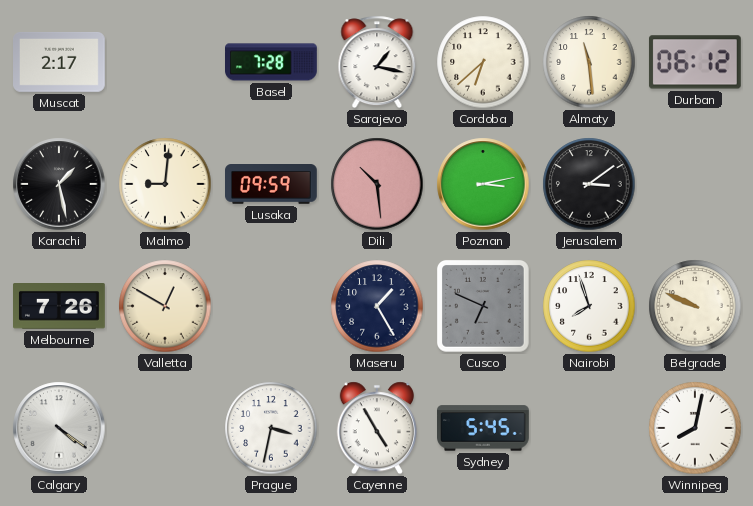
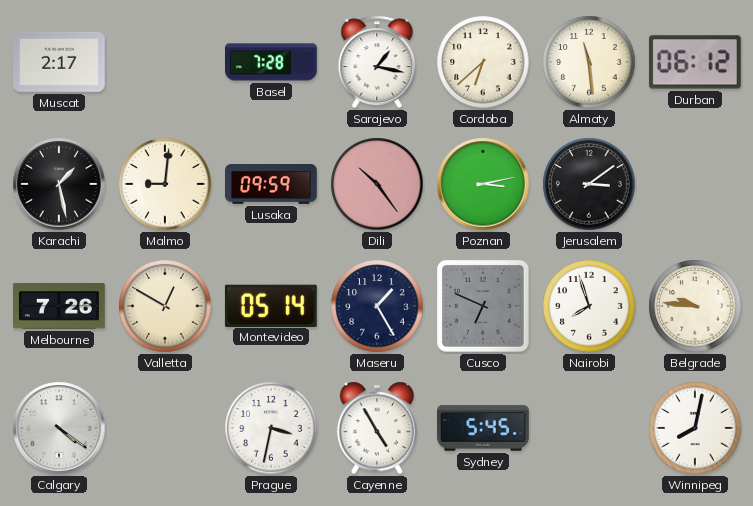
Dili: 10:29 -> 10:24 (377, 184)
Montevideo: none -> 05:14 (271, 305)
Belgrade: 9:49 -> 9:46 (695, 306)
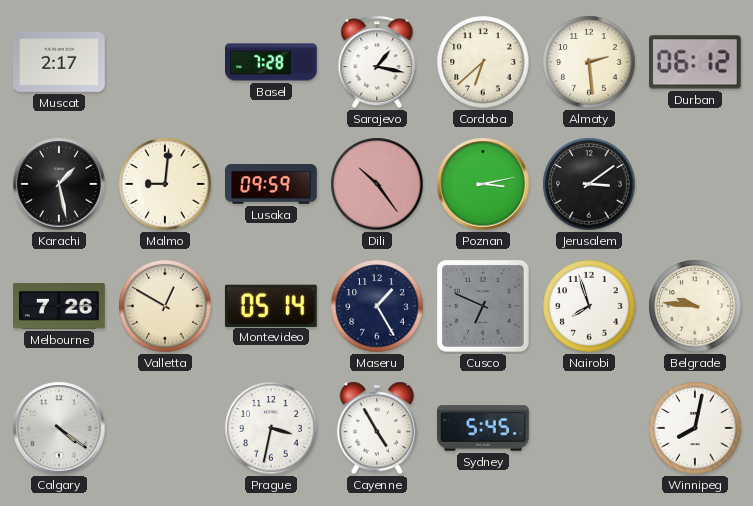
Almaty: 11:29 -> 2:29 (589, 62)
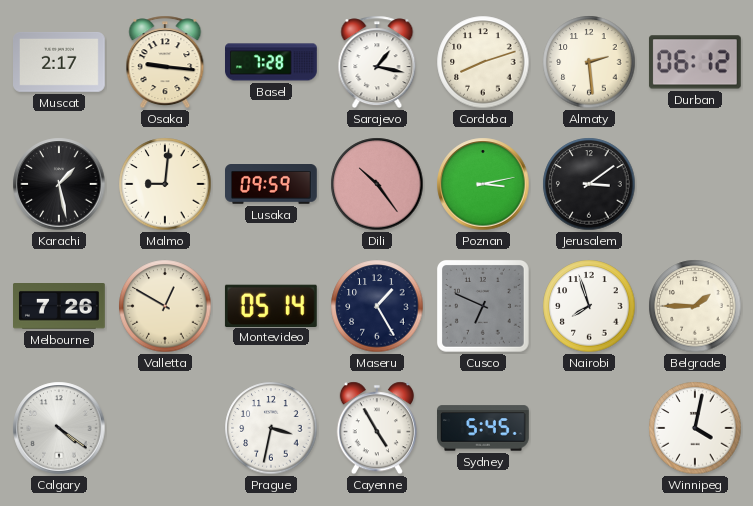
Osaka: none -> 9:16 (165, 62)
Cordoba: 6:38 -> 8:12 (483, 62)
Belgrade: 9:46 -> 1:45 (695, 306)
Winnipeg: 8:02 -> 4:02 (695, 428)
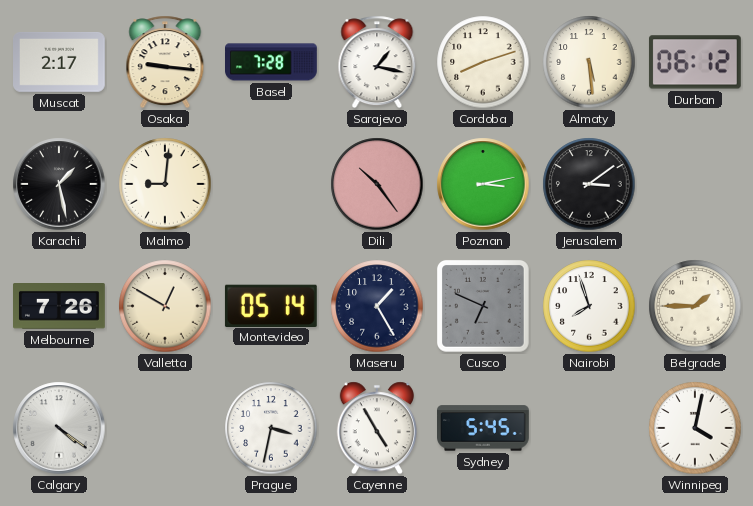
Almaty: 2:29 -> 5:29 (589, 62)
Lusaka: 09:59 -> none (272, 185)
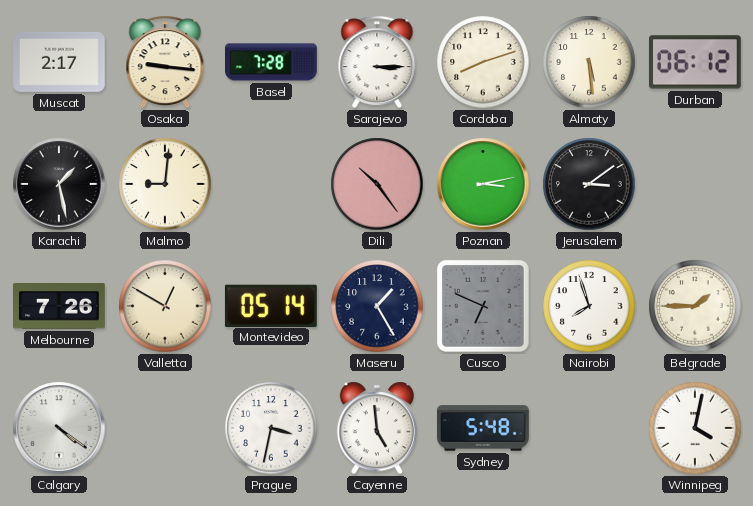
Sarajevo: 1:17 -> 3:15 (377, 62)
Cayenne: 4:55 -> 4:59 (377, 428)
Sydney: 5:45 -> 5:48 (484, 428)
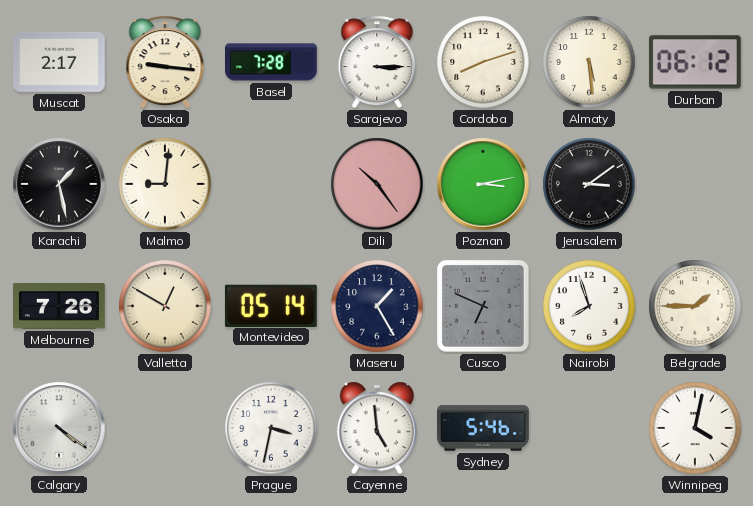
Sydney: 5:48 -> 5:46 (484, 428)
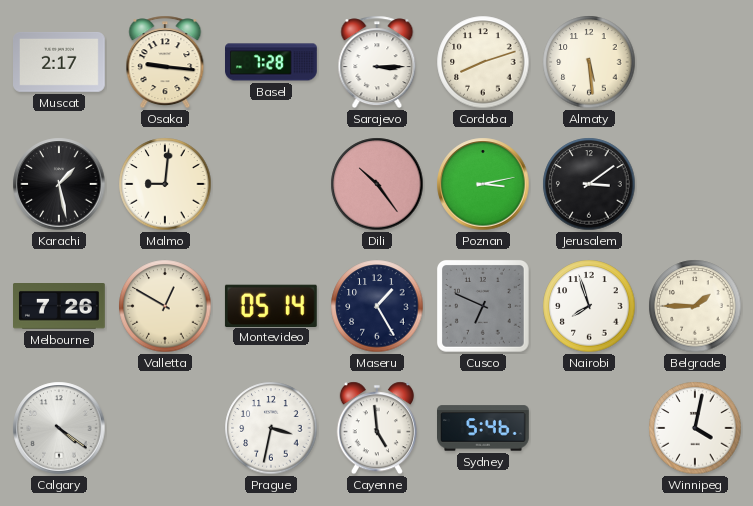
Durban: 06:12 -> none (695, 62)
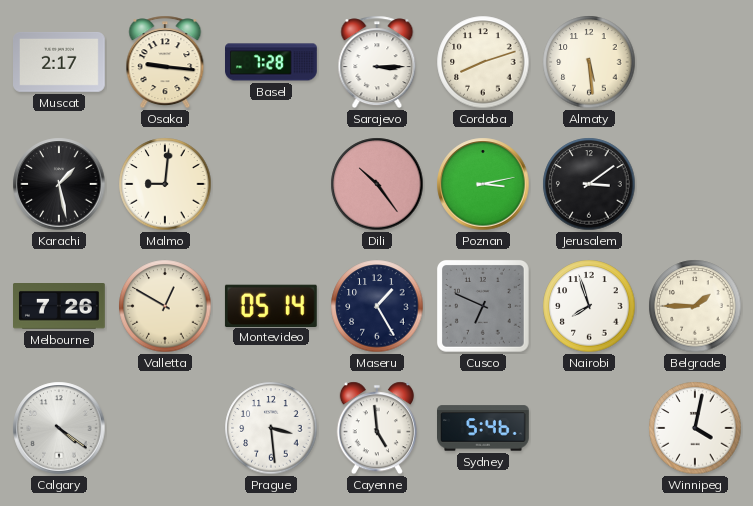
Prague: 3:32 -> 3:29 (271, 428)
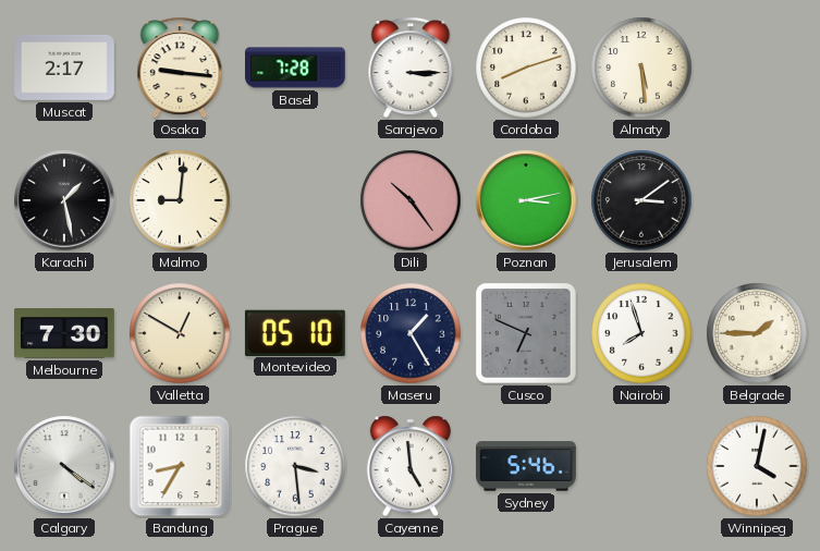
Melbourne: 7:26 -> 7:30 (65, 334)
Montevideo: 05:14 -> 05:10 (295, 332)
Bandung: none -> 8:35 (180, 466)
